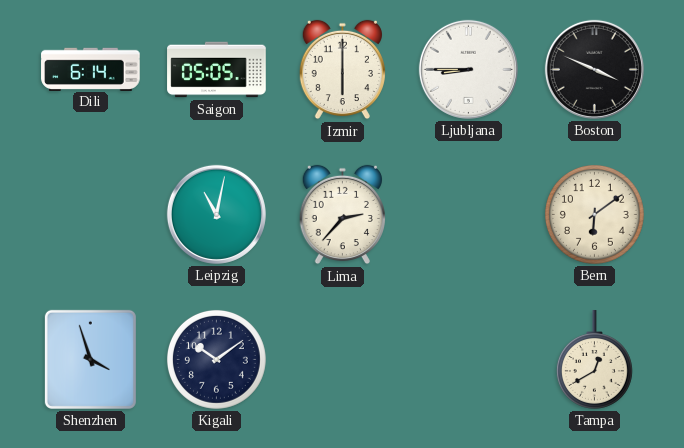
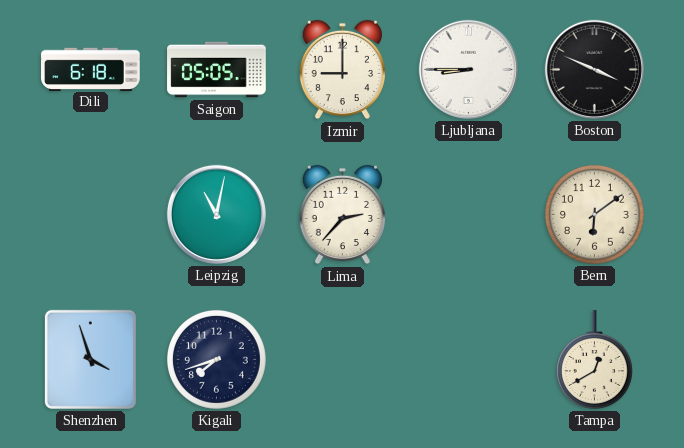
Dili: 6:14 -> 6:18 (91, 69)
Izmir: 6:00 -> 9:00 (342, 70)
Kigali: 10:09 -> 7:42 (216, 359)
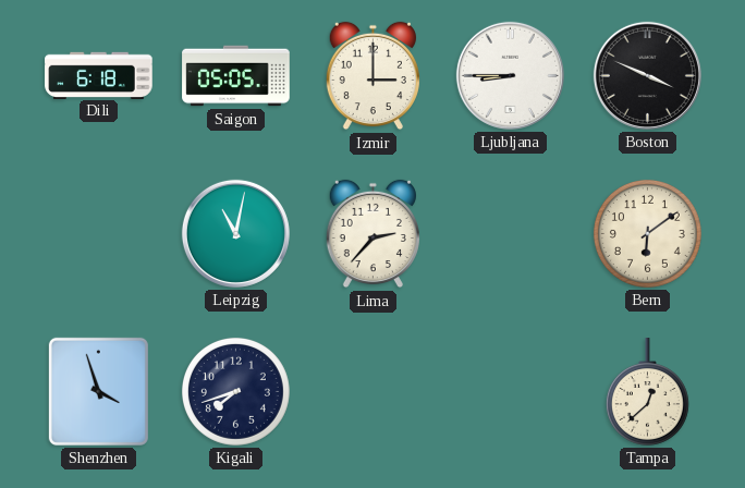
Izmir: 9:00 -> 3:00 (373, 76)
Tampa: 12:40 -> 12:38 (647, 392)
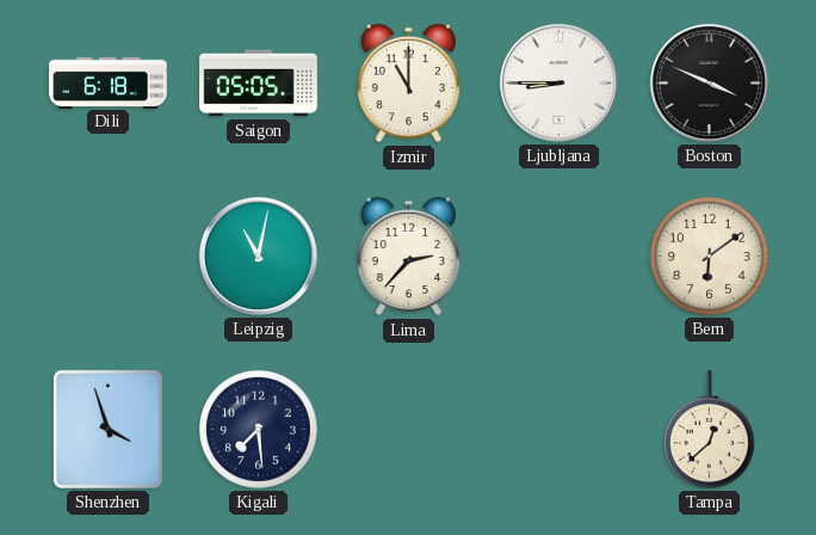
Izmir: 3:00 -> 11:00 (408, 84)
Kigali: 7:42 -> 7:29 (258, 429)
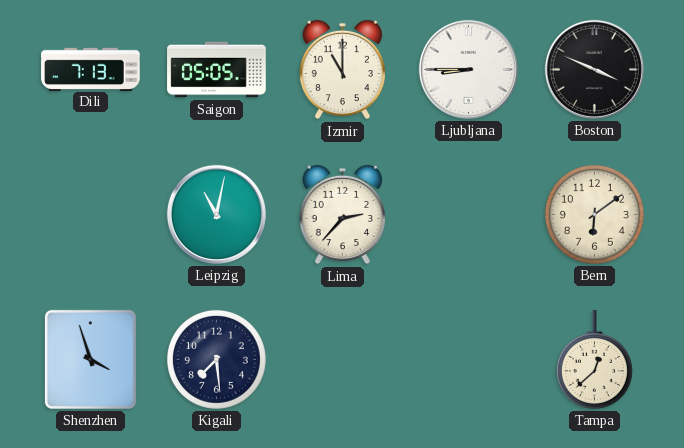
Dili: 6:18 -> 7:13 (91, 69)
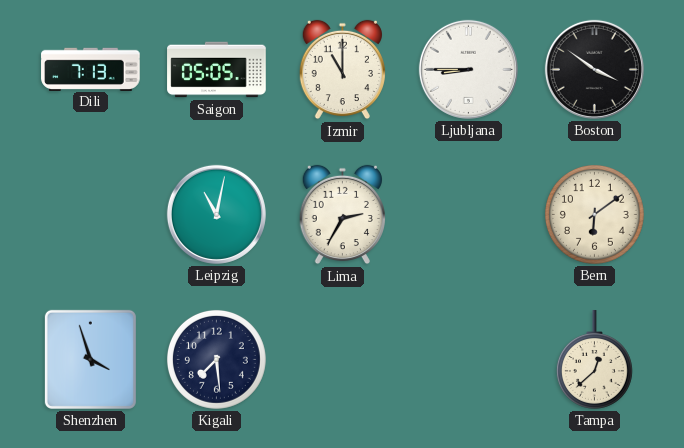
Boston: 3:49 -> 3:51 (594, 69)
Lima: 2:37 -> 2:35 (342, 215)
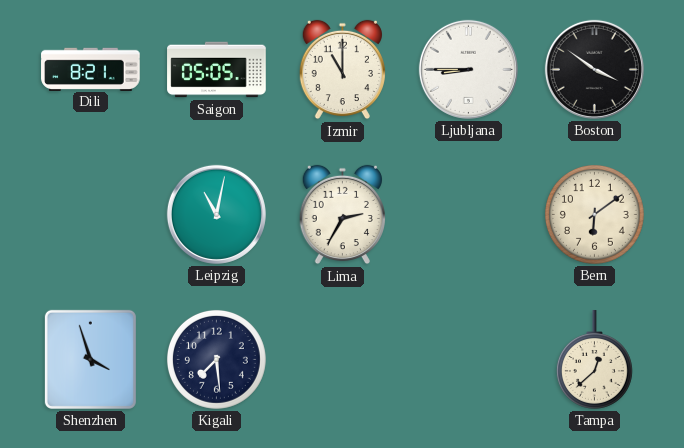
Dili: 7:13 -> 8:21 (91, 69)
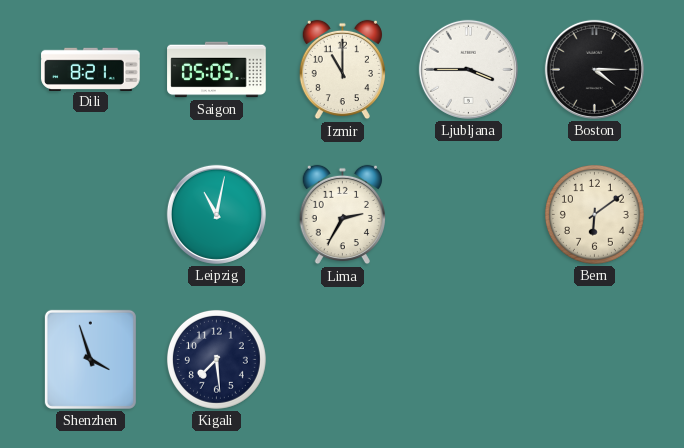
Ljubljana: 8:45 -> 3:45 (468, 69)
Boston: 3:51 -> 4:15 (594, 69)
Tampa: 12:38 -> none (594, 360)
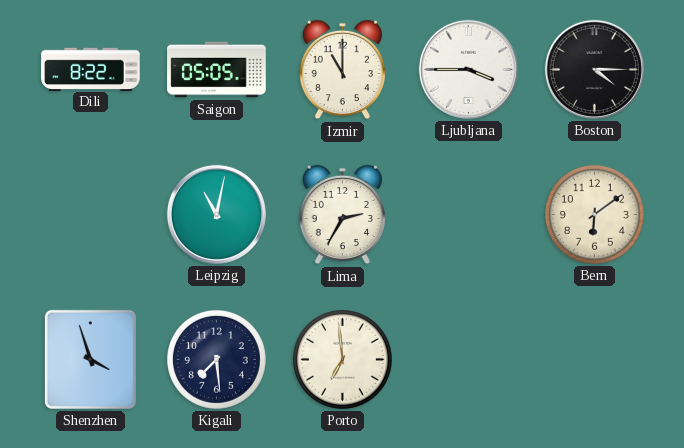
Dili: 8:21 -> 8:22 (91, 69)
Porto: none -> 6:59 (342, 359)
